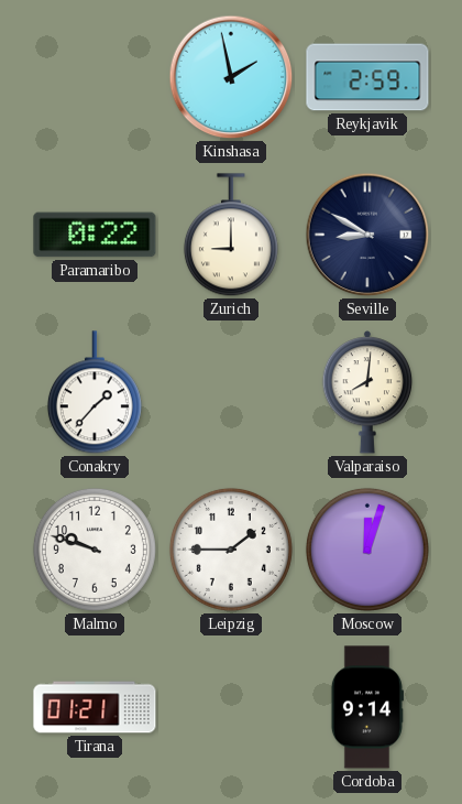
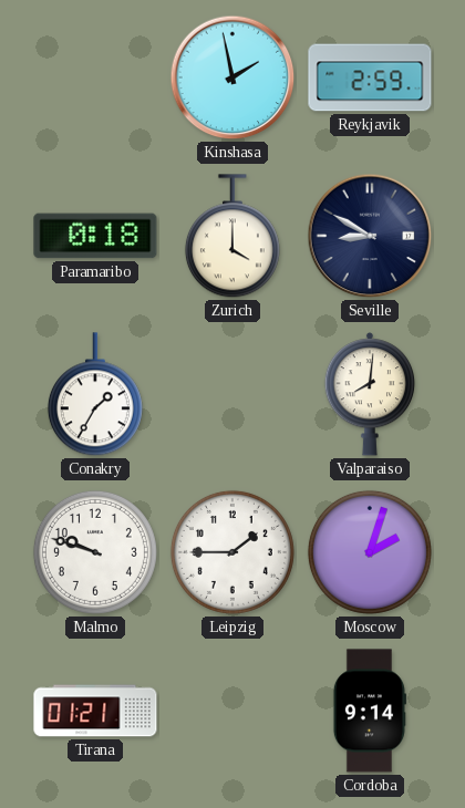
Paramaribo: 0:22 -> 0:18 (95, 236)
Zurich: 9:00 -> 4:00 (232, 237)
Conakry: 1:37 -> 1:35 (95, 395)
Moscow: 12:03 -> 2:03 (370, 552)
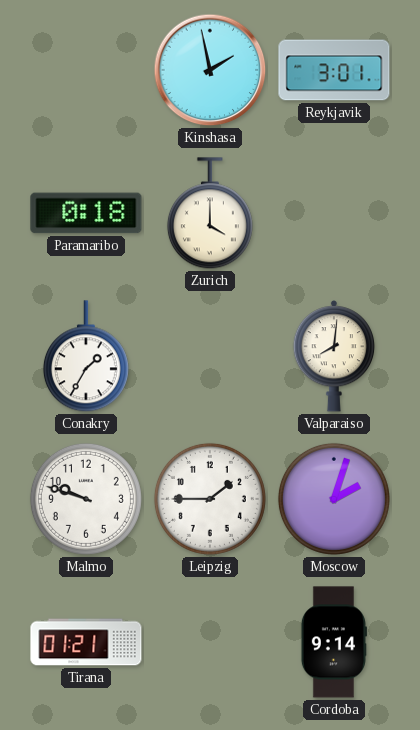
Reykjavik: 2:59 -> 3:01 (334, 70)
Seville: 8:50 -> none (370, 236)
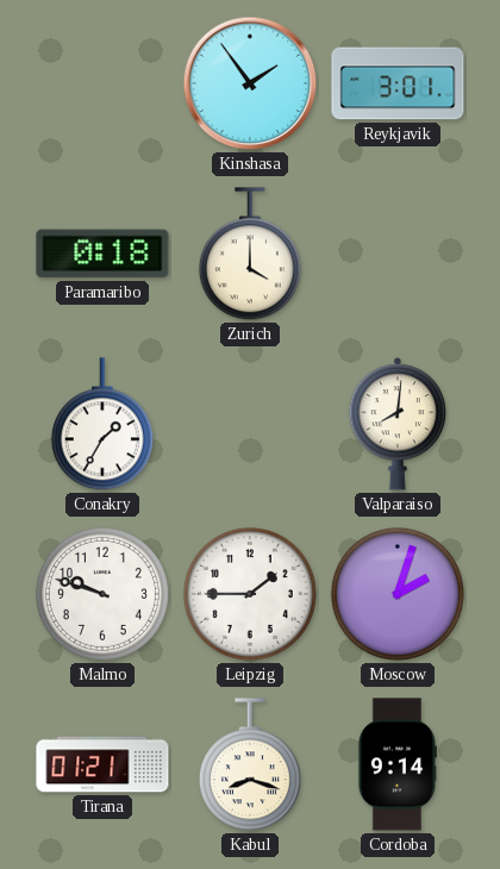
Kinshasa: 1:58 -> 1:54 (250, 83)
Kabul: none -> 8:18 (250, 765)
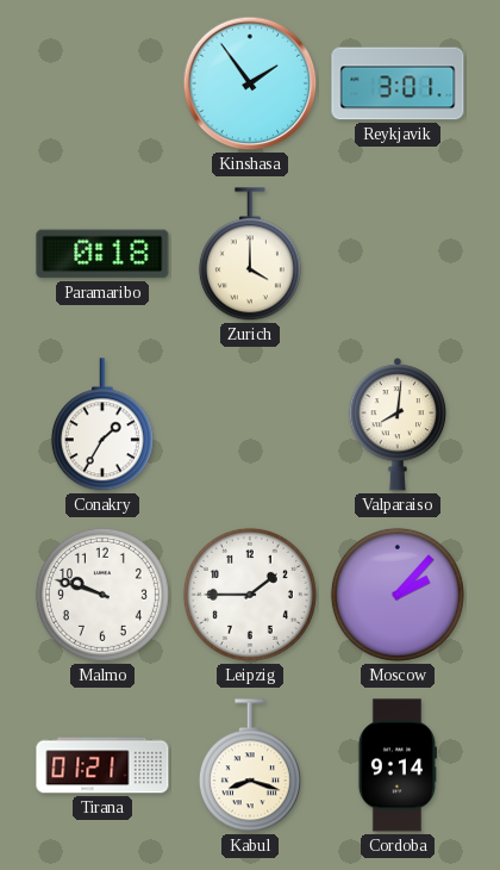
Moscow: 2:03 -> 2:07 (398, 595)
